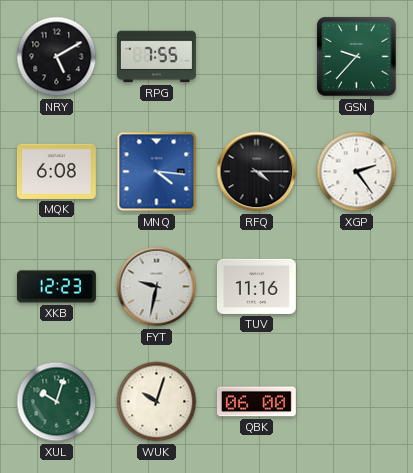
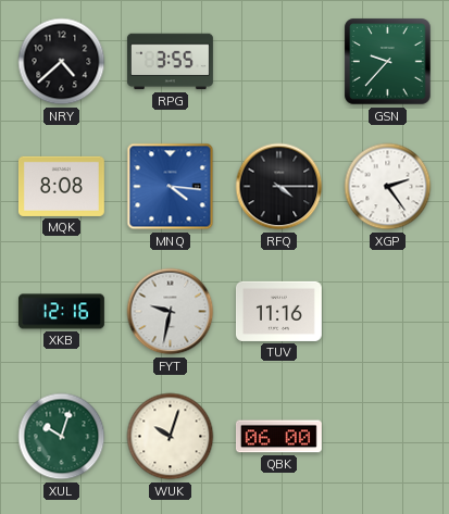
NRY: 5:10 -> 4:38 (62, 62)
RPG: 7:55 -> 3:55 (170, 62)
MQK: 6:08 -> 8:08 (61, 186)
XKB: 12:23 -> 12:16 (61, 312)
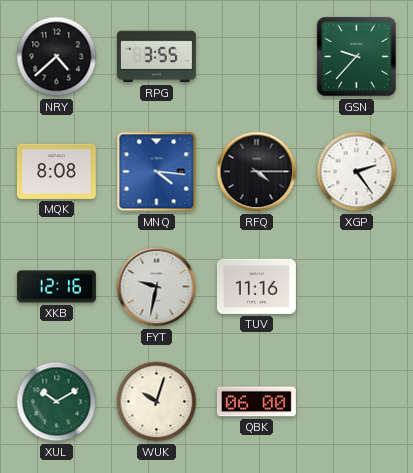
XUL: 10:03 -> 10:10 (57, 402)
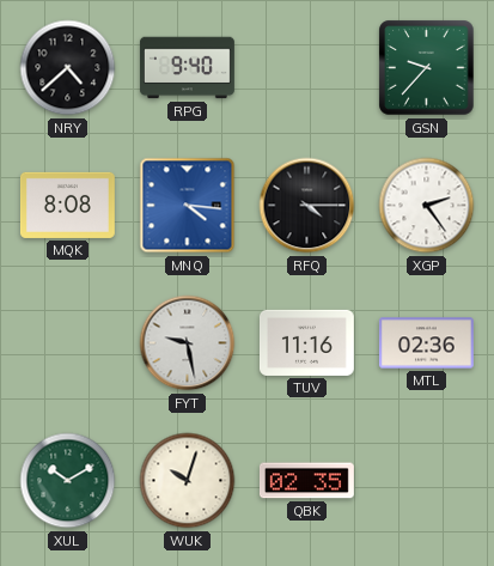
RPG: 3:55 -> 9:40 (187, 68)
XKB: 12:16 -> none (56, 287)
FYT: 9:32 -> 9:28 (188, 343)
MTL: none -> 02:36 (426, 343)
QBK: 06:00 -> 02:35 (306, 481)
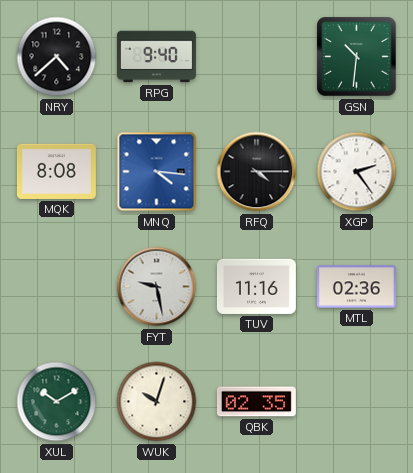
GSN: 9:37 -> 10:31 (357, 57)
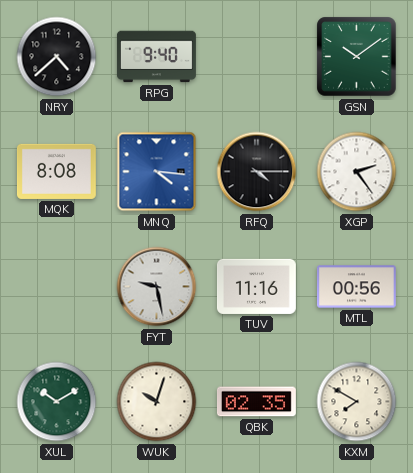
GSN: 10:31 -> 10:09 (357, 57)
MTL: 02:36 -> 00:56 (356, 287)
KXM: none -> 7:50 (357, 402)
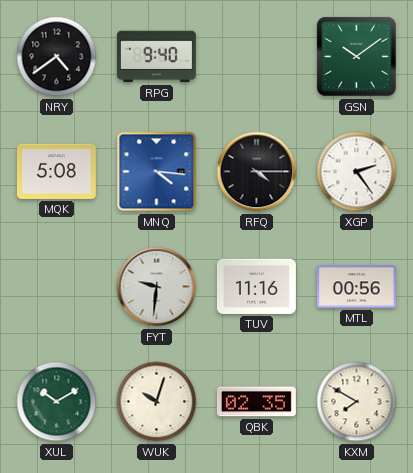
NRY: 4:38 -> 4:39 (57, 57)
MQK: 8:08 -> 5:08 (56, 171)
FYT: 9:28 -> 9:31 (157, 287)
